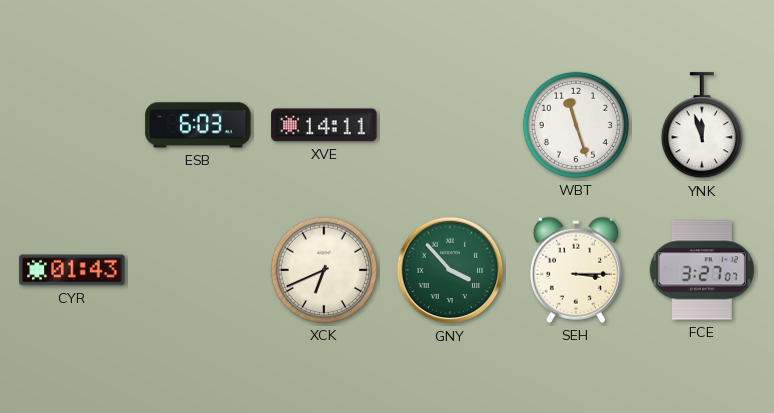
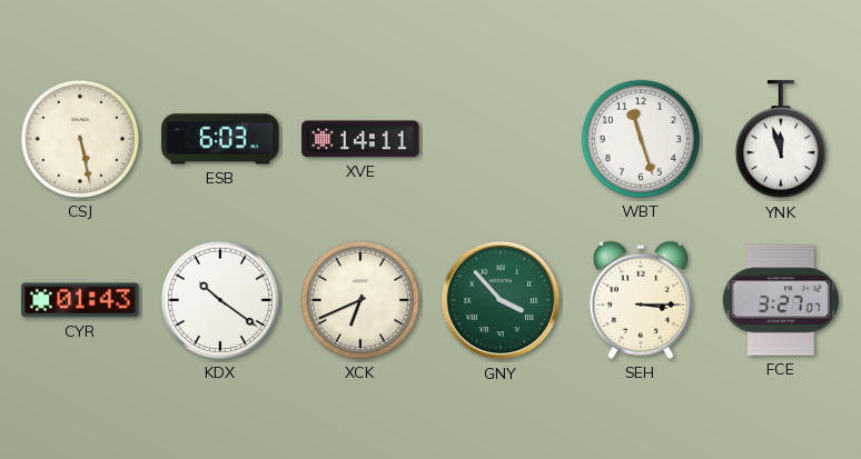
CSJ: none -> 5:28 (80, 139)
KDX: none -> 10:21 (220, 300)
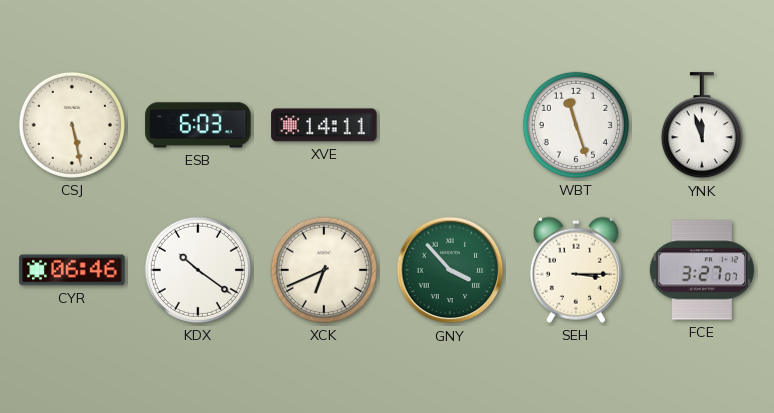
CYR: 01:43 -> 06:46 (72, 270)
